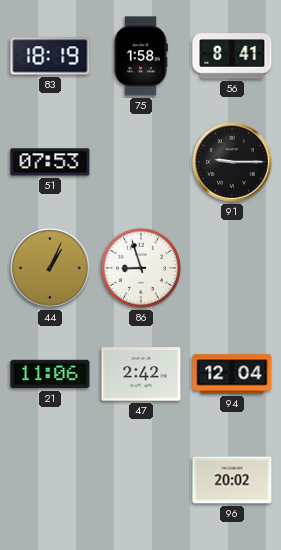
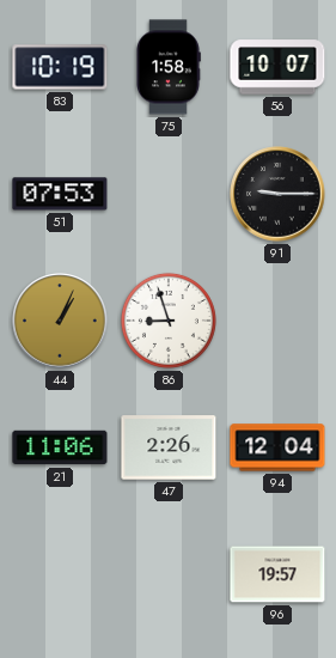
83: 18:19 -> 10:19 (60, 67)
56: 8:41 -> 10:07 (277, 67)
47: 2:42 -> 2:26 (169, 447)
96: 20:02 -> 19:57 (277, 574)
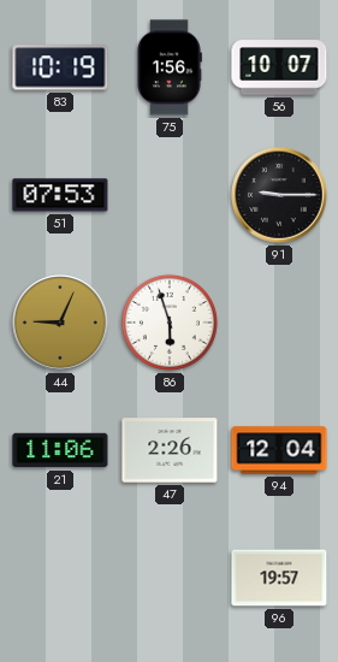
75: 1:58 -> 1:56 (170, 67)
44: 1:04 -> 9:04 (60, 323)
86: 8:57 -> 5:57 (170, 323)
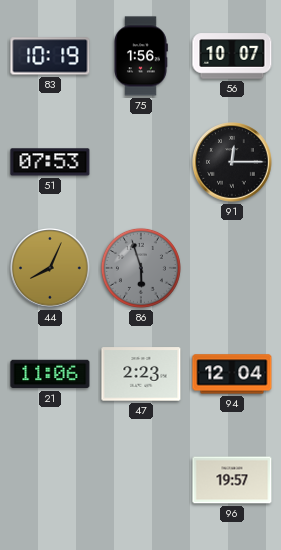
91: 9:15 -> 12:15 (232, 162)
44: 9:04 -> 8:04 (50, 268)
86 dial: white -> grey (141, 268)
47: 2:26 -> 2:23 (141, 374)
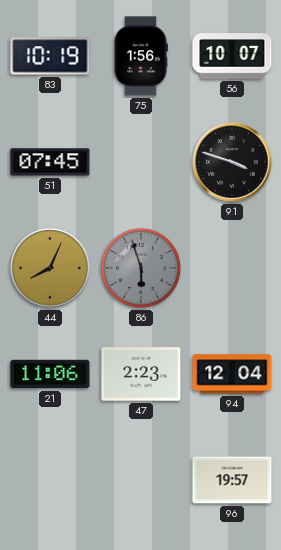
51: 07:53 -> 07:45 (50, 162)
91: 12:15 -> 3:48 (232, 162)
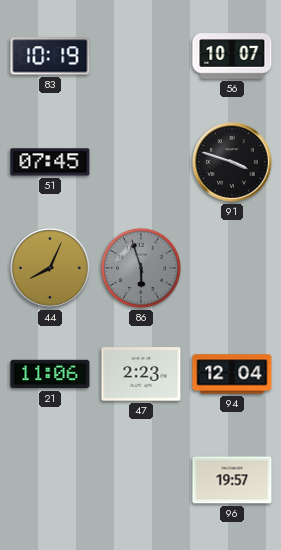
75: 1:56 -> none (141, 56)
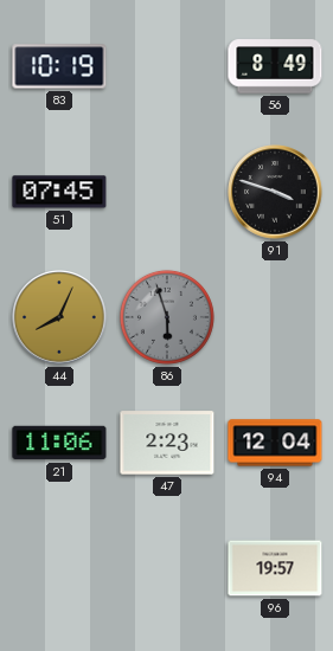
56: 10:07 -> 8:49 (275, 66)
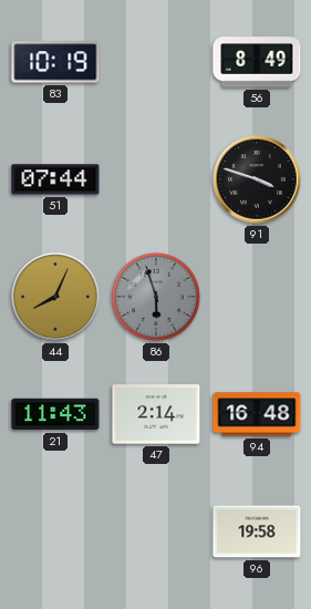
51: 07:45 -> 07:44 (55, 179)
21: 11:06 -> 11:43 (55, 414)
47: 2:23 -> 2:14 (156, 414)
94: 12:04 -> 16:48 (257, 414)
96: 19:57 -> 19:58 (257, 531)
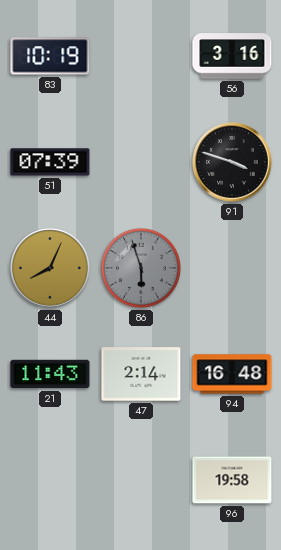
56: 8:49 -> 3:16 (232, 56)
51: 07:44 -> 07:39 (50, 162)
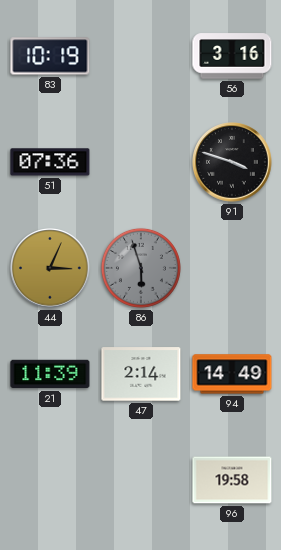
51: 07:39 -> 07:36 (50, 162)
44: 8:04 -> 3:04 (50, 268)
21: 11:43 -> 11:39 (50, 374)
94: 16:48 -> 14:49 (232, 374)
